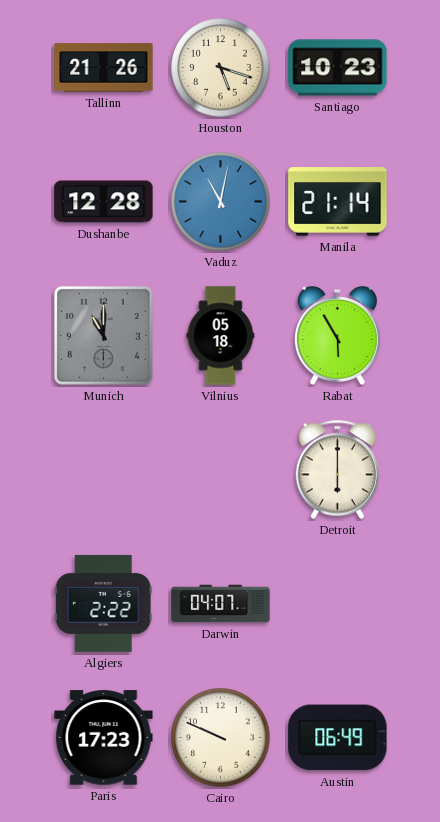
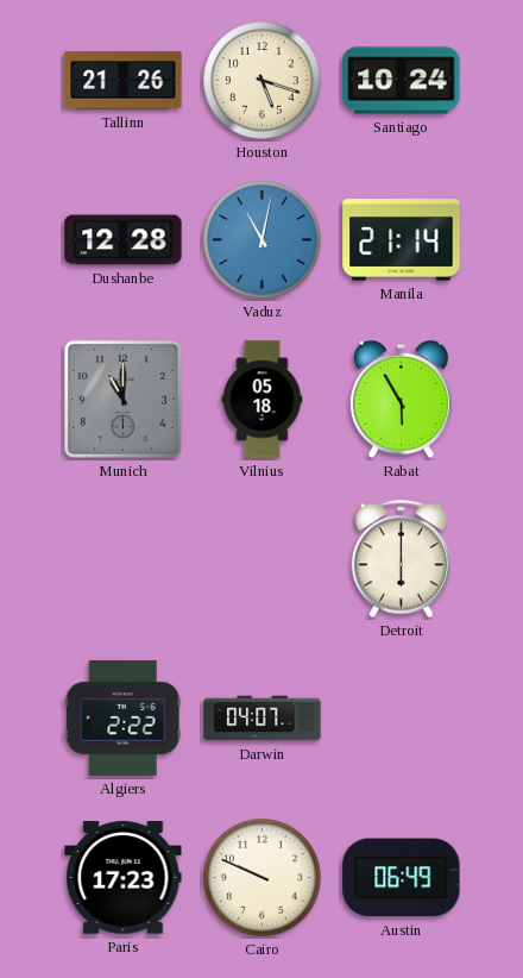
Santiago: 10:23 -> 10:24 (402, 81)
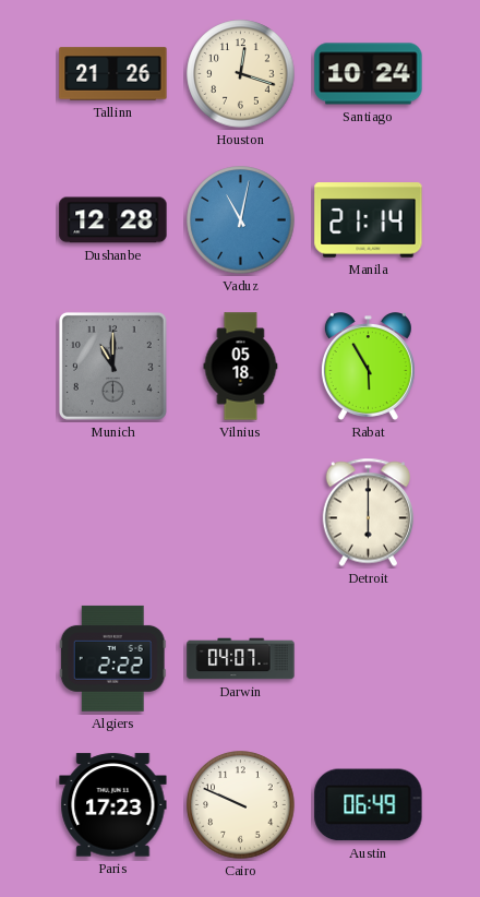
Houston: 5:18 -> 12:18 (241, 74)
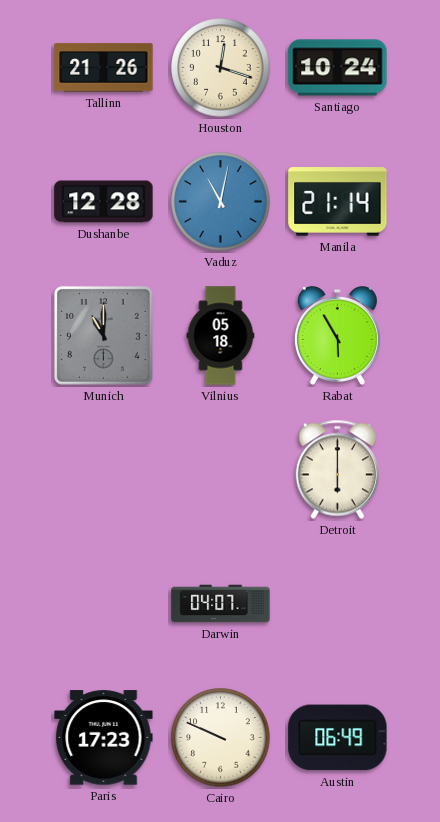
Algiers: 2:22 -> none (112, 658)
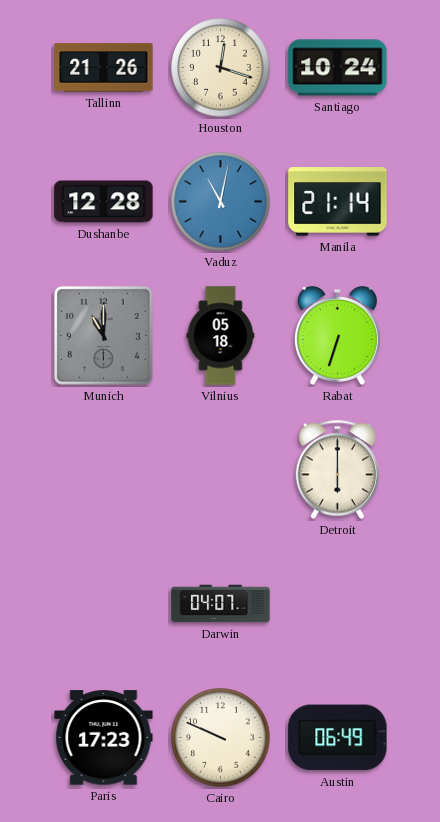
Rabat: 5:55 -> 6:33 (337, 336)
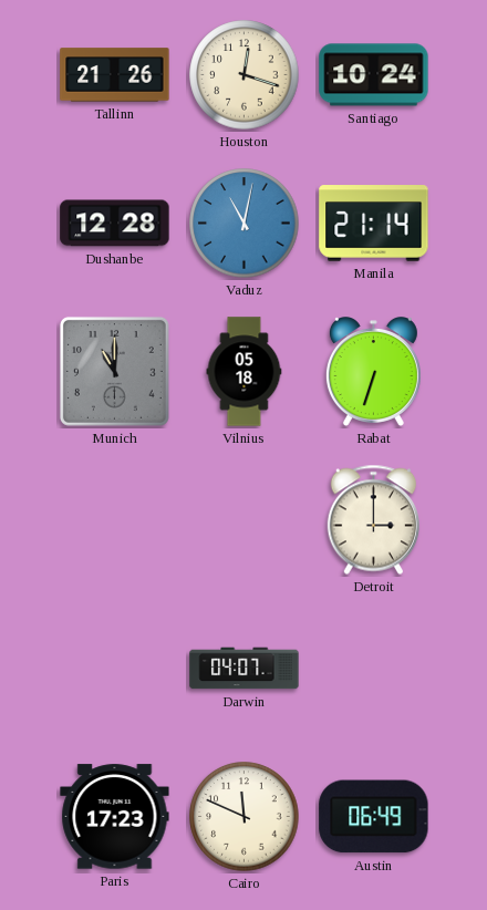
Detroit: 6:00 -> 3:00 (373, 520)
Cairo: 9:49 -> 11:49 (245, 817)
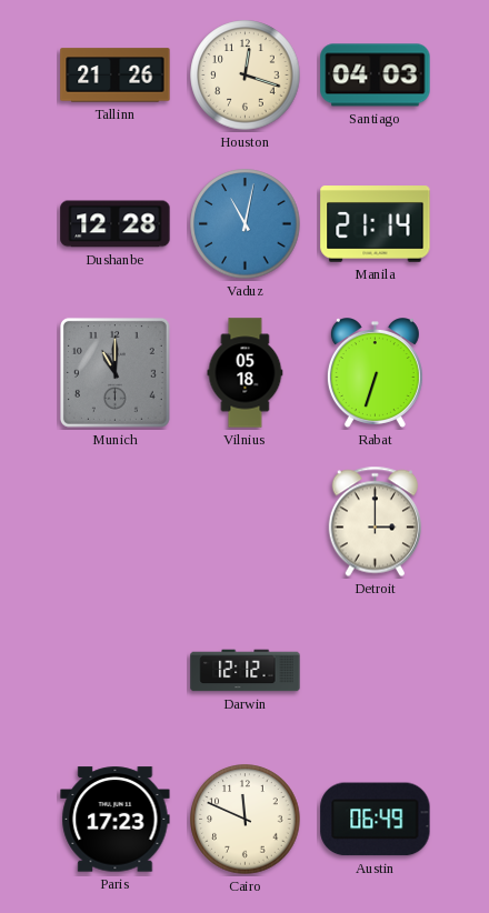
Santiago: 10:24 -> 04:03 (376, 76)
Darwin: 04:07 -> 12:12 (246, 671)
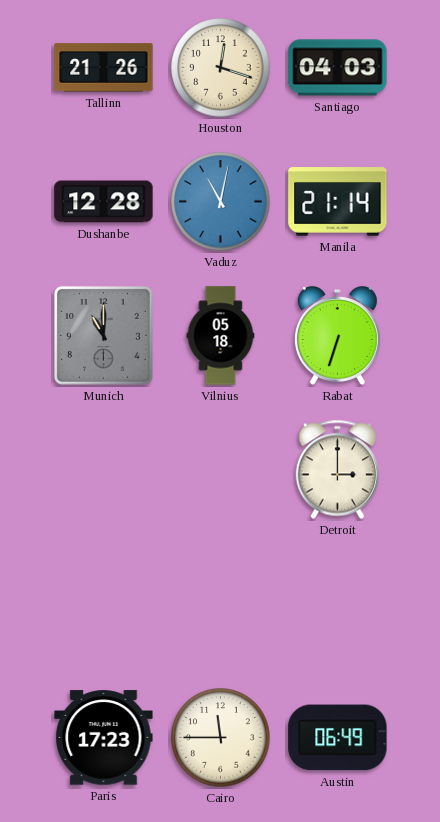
Darwin: 12:12 -> none (246, 671)
Cairo: 11:49 -> 11:45 (221, 738)
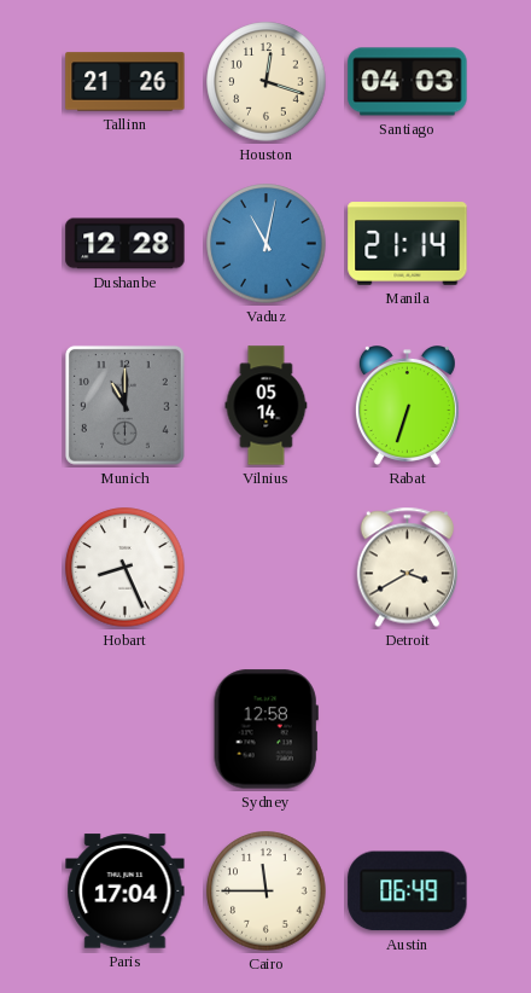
Vilnius: 05:18 -> 05:14 (267, 406)
Hobart: none -> 8:26 (126, 568)
Detroit: 3:00 -> 3:40 (407, 568)
Sydney: none -> 12:58 (265, 730)
Paris: 17:23 -> 17:04 (126, 892)
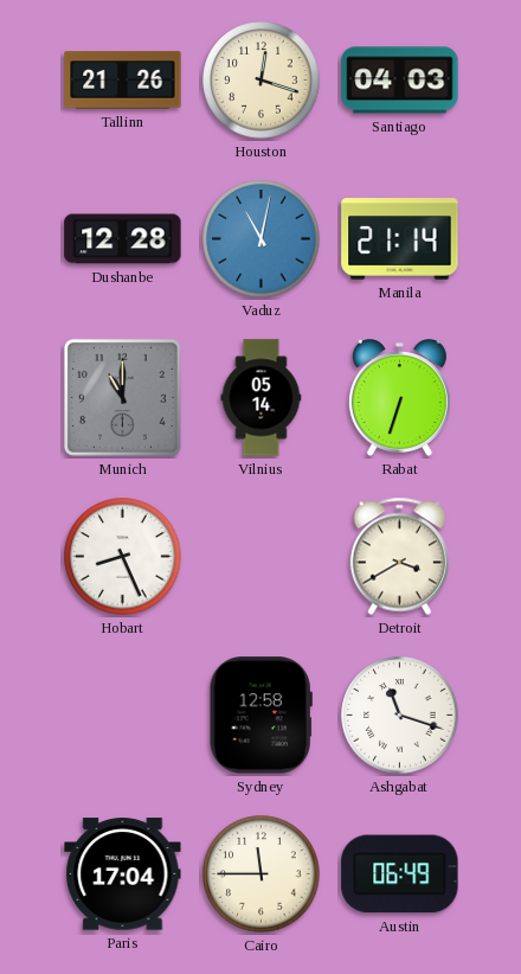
Ashgabat: none -> 11:18 (400, 716)
